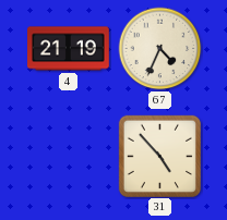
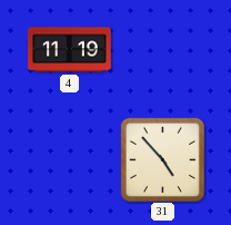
4: 21:19 -> 11:19 (70, 50)
67: 4:34 -> none (160, 49)
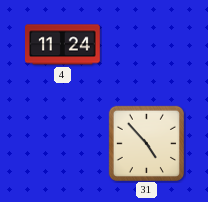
4: 11:19 -> 11:24 (63, 45)
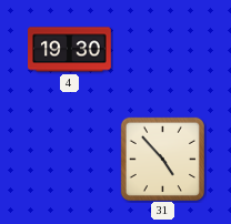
4: 11:24 -> 19:30 (70, 50)
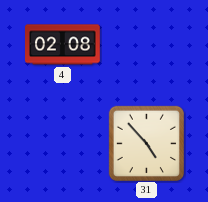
4: 19:30 -> 02:08 (63, 45)
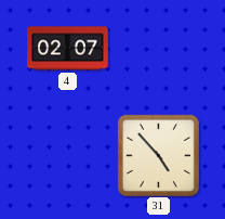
4: 02:08 -> 02:07 (68, 49)
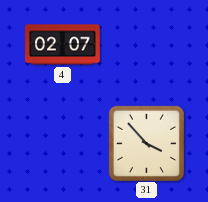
31: 4:53 -> 3:53 (146, 143)
